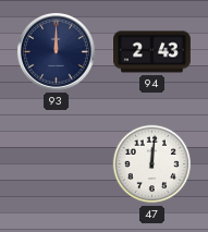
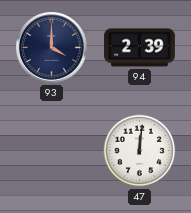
93: 12:00 -> 4:00 (52, 48)
94: 2:43 -> 2:39 (140, 48)
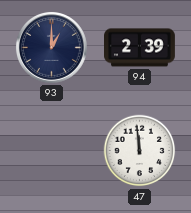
93: 4:00 -> 1:00 (52, 48)
47: 12:01 -> 11:59 (140, 151)
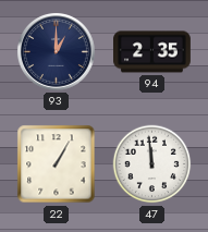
94: 2:39 -> 2:35 (152, 52)
22: none -> 1:05 (57, 164)
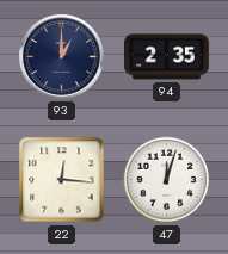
22: 1:05 -> 12:16 (62, 180)
47: 11:59 -> 12:03 (167, 180)
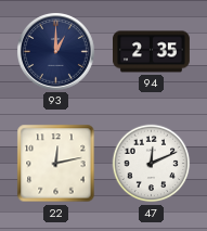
22: 12:16 -> 12:13 (56, 164)
47: 12:03 -> 12:11 (152, 164)
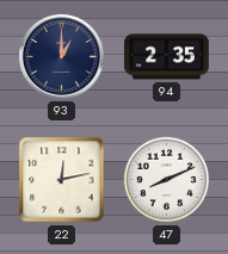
47: 12:11 -> 8:11 (167, 180)
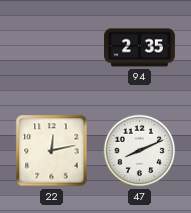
93: 1:00 -> none (62, 57)
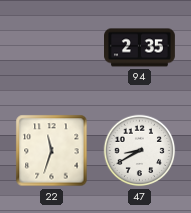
22: 12:13 -> 11:33 (52, 151)
47: 8:11 -> 8:40 (140, 151)
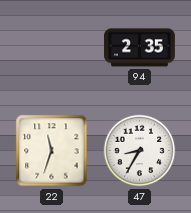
47: 8:40 -> 8:35 (140, 151)
